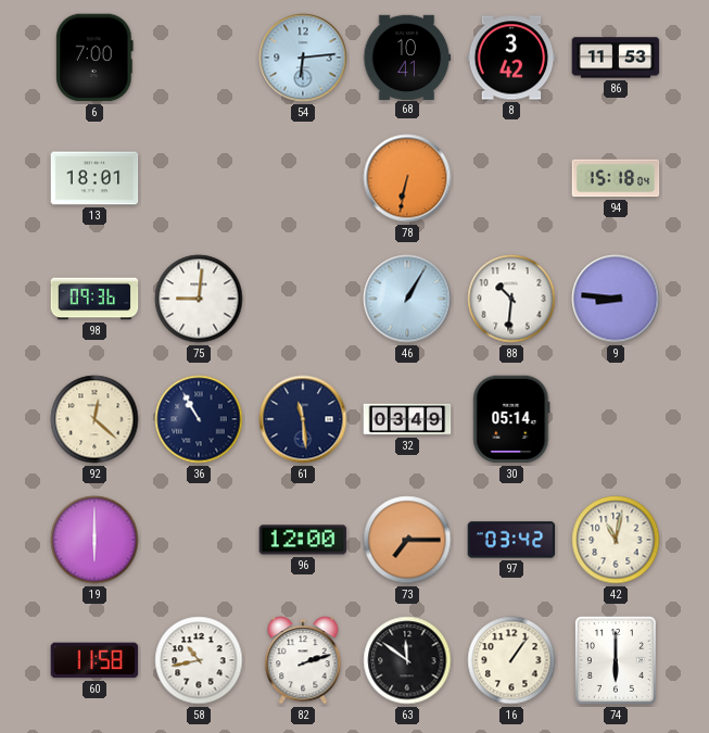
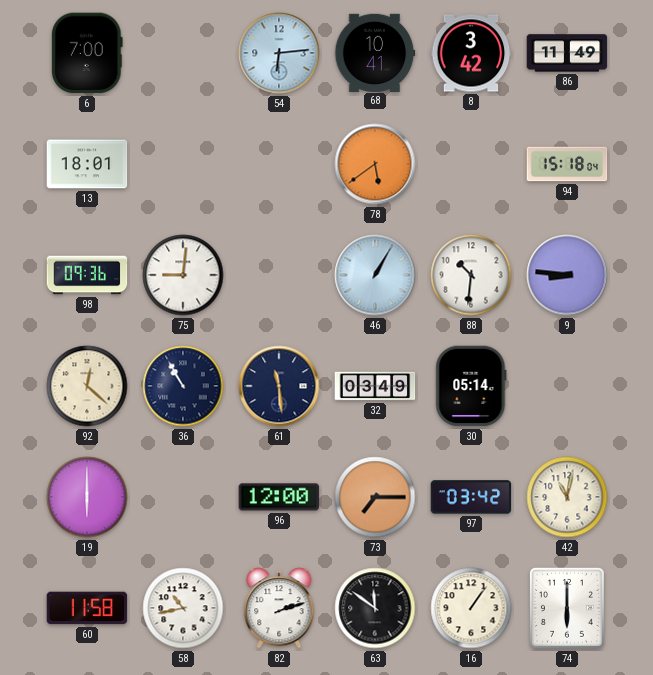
86: 11:53 -> 11:49 (567, 53)
78: 6:32 -> 5:39 (375, 164)
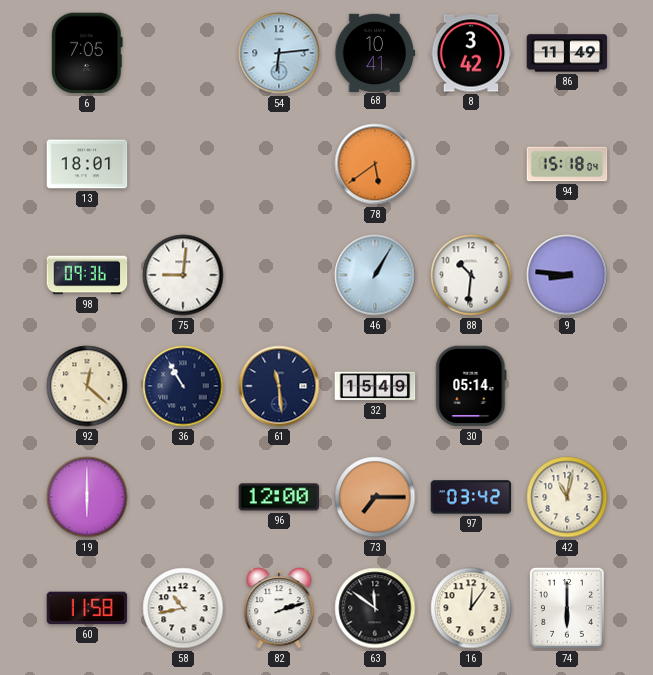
6: 7:00 -> 7:05 (87, 53)
32: 03:49 -> 15:49 (375, 386)
16: 1:06 -> 12:06 (471, 608)
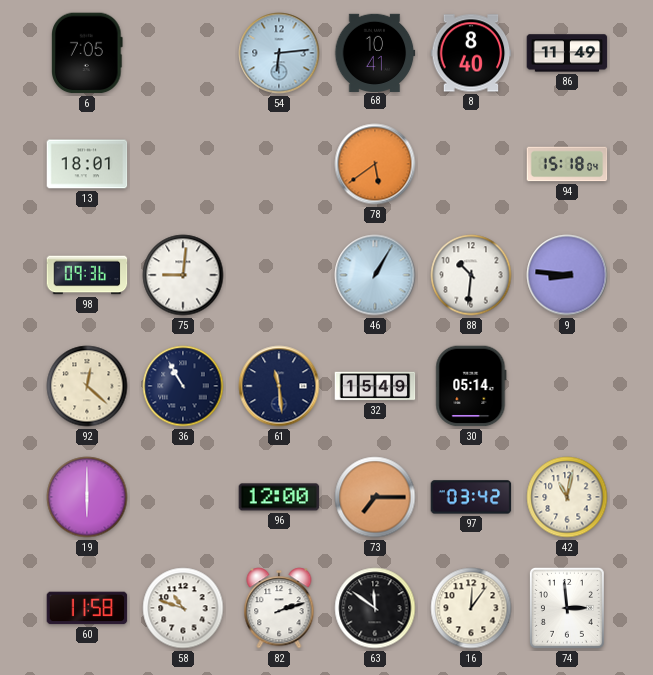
8: 3:42 -> 8:40 (471, 53)
58: 10:43 -> 10:48 (183, 608)
74: 6:00 -> 2:59 (567, 608)
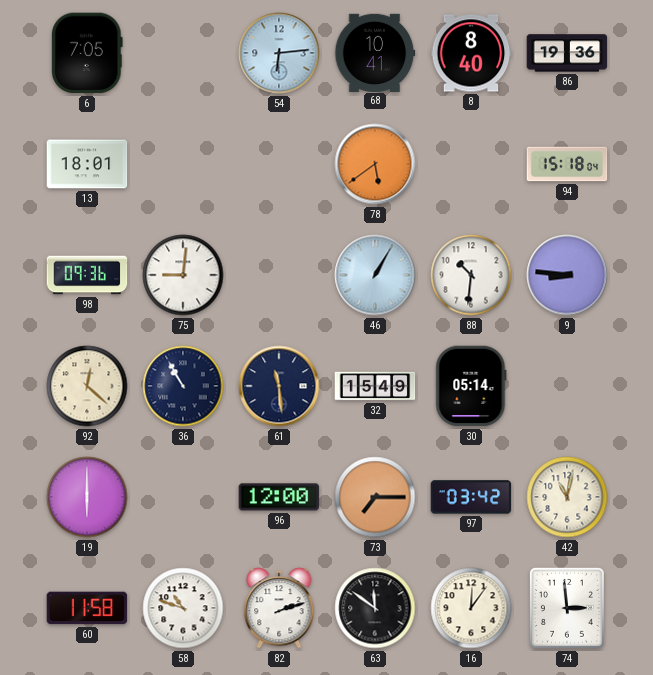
86: 11:49 -> 19:36 (567, 53)
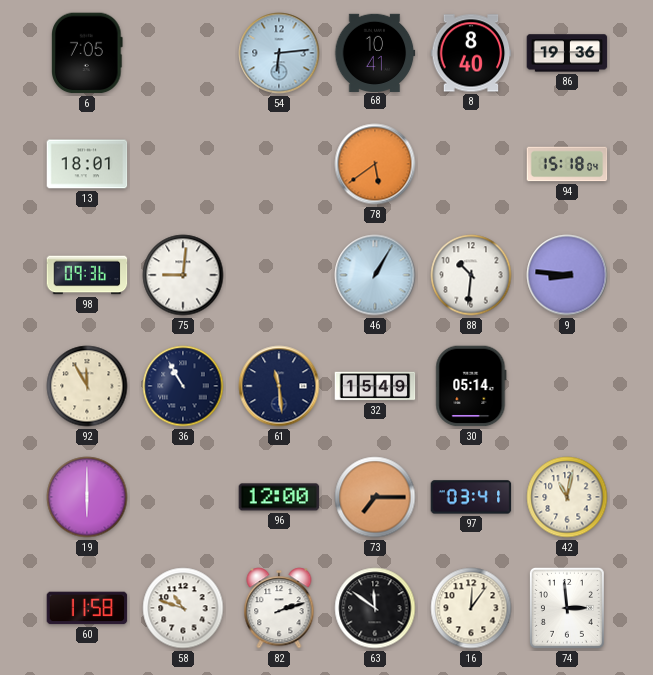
92: 12:22 -> 11:55 (87, 386)
97: 03:42 -> 03:41 (471, 497)
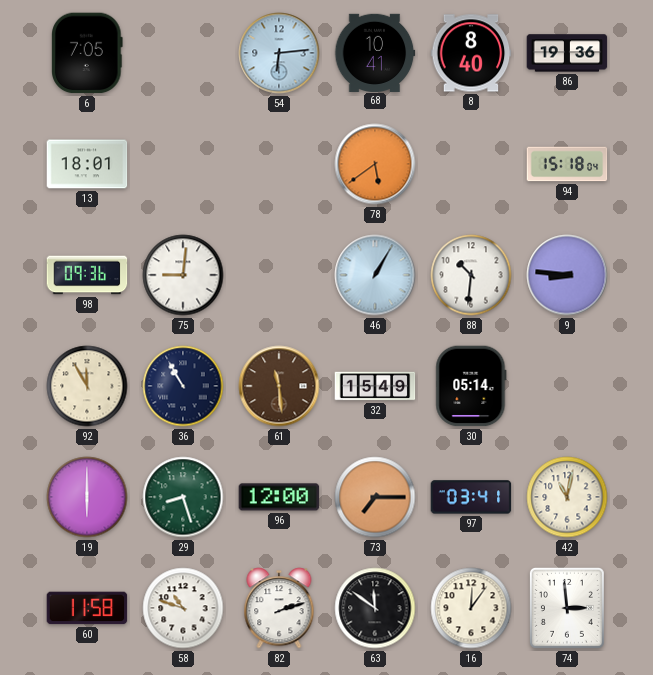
61 dial: navy -> brown (279, 386)
29: none -> 8:27 (183, 497)
